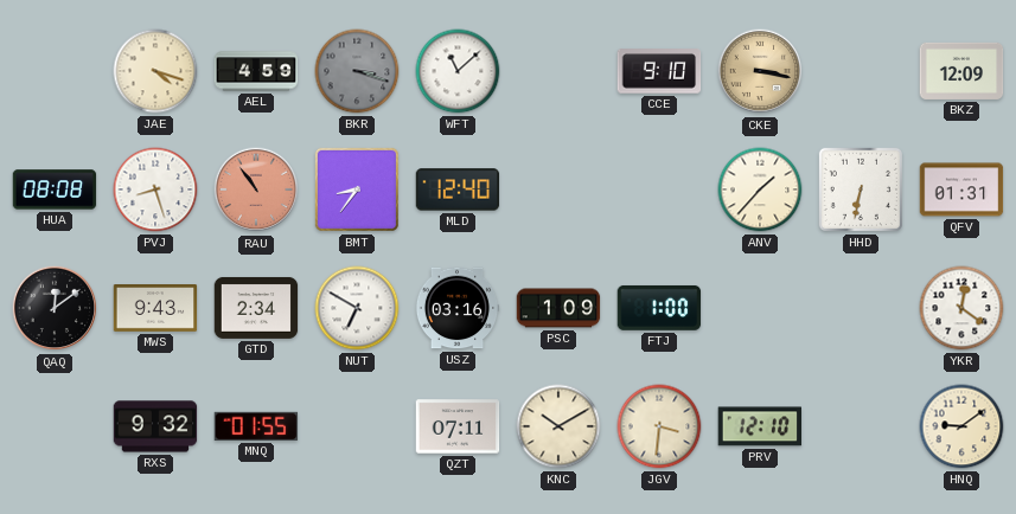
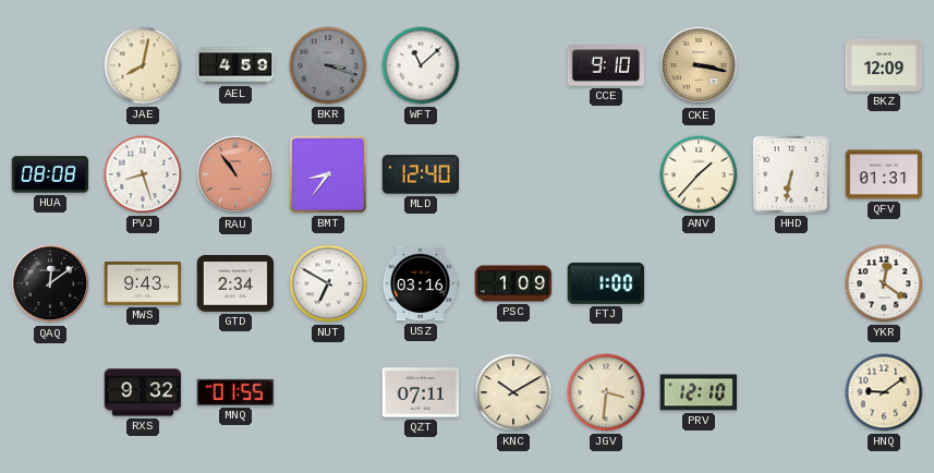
JAE: 4:18 -> 8:02 (143, 65)
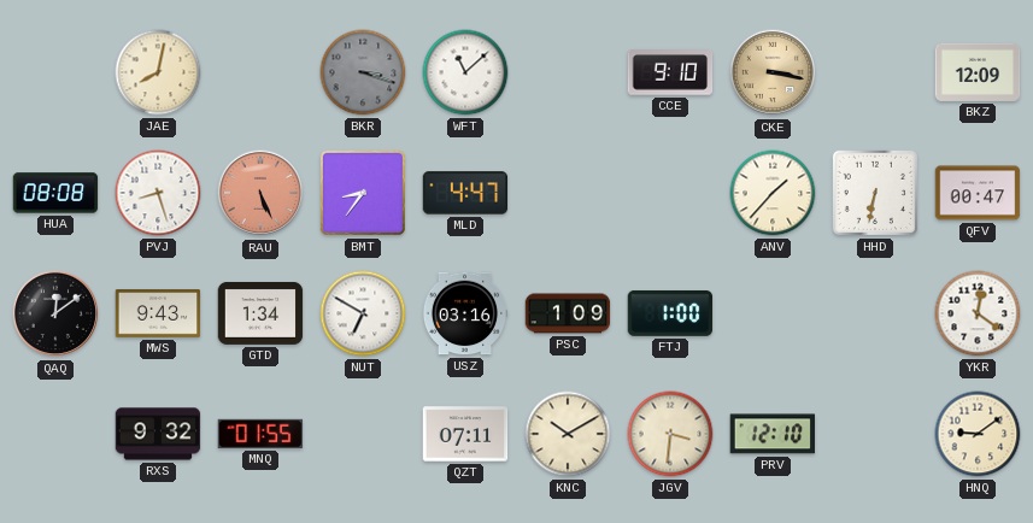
AEL: 4:59 -> none (235, 65)
RAU: 10:54 -> 5:26 (260, 193)
MLD: 12:40 -> 4:47 (465, 193)
QFV: 01:31 -> 00:47 (978, 193)
GTD: 2:34 -> 1:34 (260, 313)
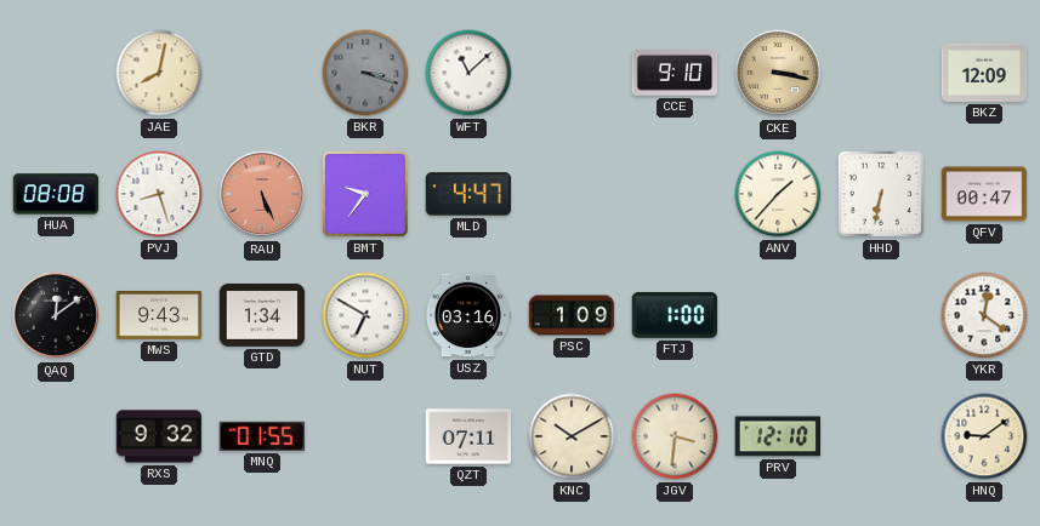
BMT: 8:36 -> 9:36 (365, 194)
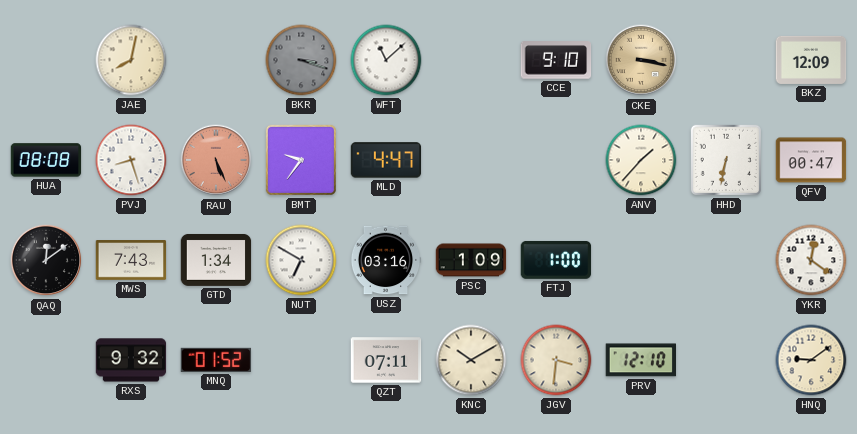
MWS: 9:43 -> 7:43 (131, 260)
MNQ: 01:55 -> 01:52 (216, 360)
